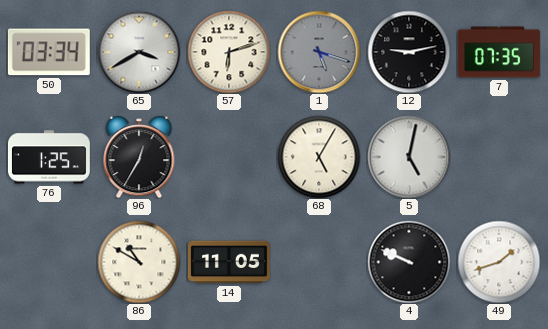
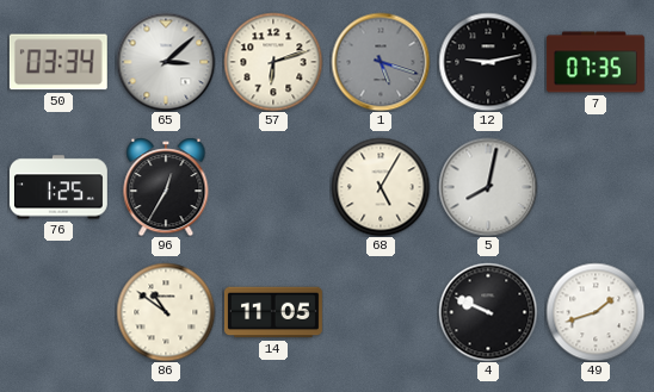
65: 3:40 -> 3:08 (166, 62)
5: 5:02 -> 8:02 (488, 187)
86: 10:50 -> 10:51 (166, 312)
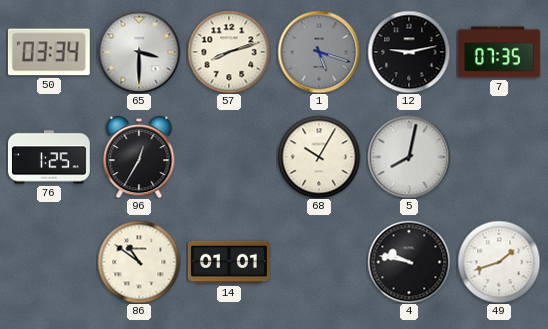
65: 3:08 -> 3:30 (139, 52)
57: 6:12 -> 8:12 (229, 52)
68: 5:05 -> 10:05 (319, 157)
14: 11:05 -> 01:01 (229, 262)
4: 9:49 -> 9:47 (409, 262)
